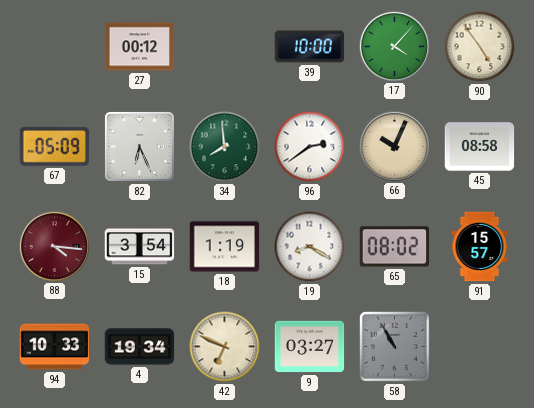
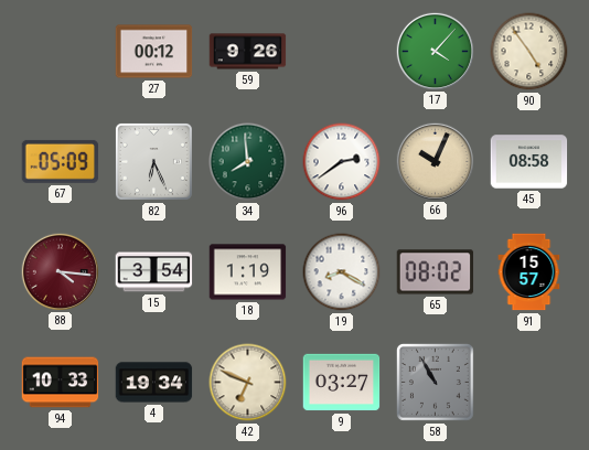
59: none -> 9:26 (248, 52)
39: 10:00 -> none (310, 47)
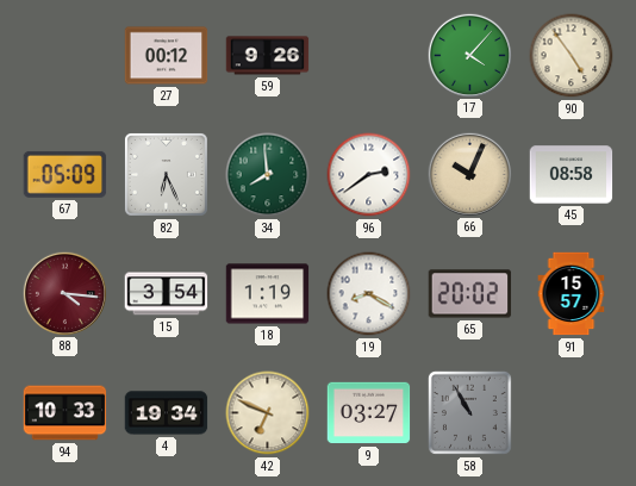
65: 08:02 -> 20:02 (470, 294)
